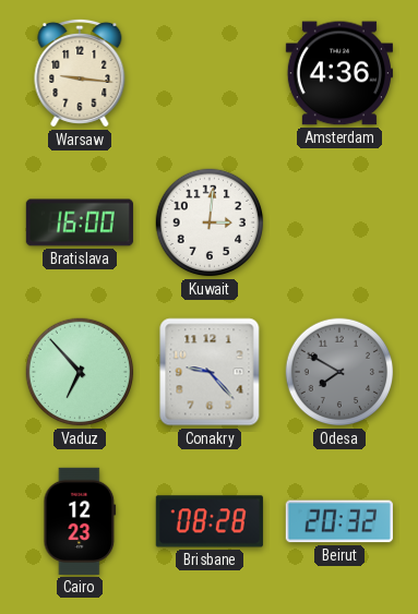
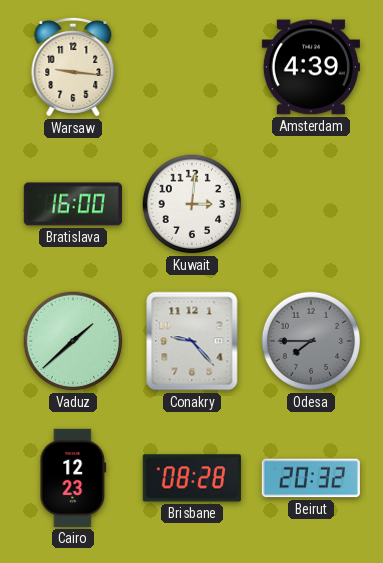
Amsterdam: 4:36 -> 4:39 (311, 67)
Vaduz: 6:53 -> 1:38 (73, 341)
Odesa: 7:50 -> 7:45 (311, 341)
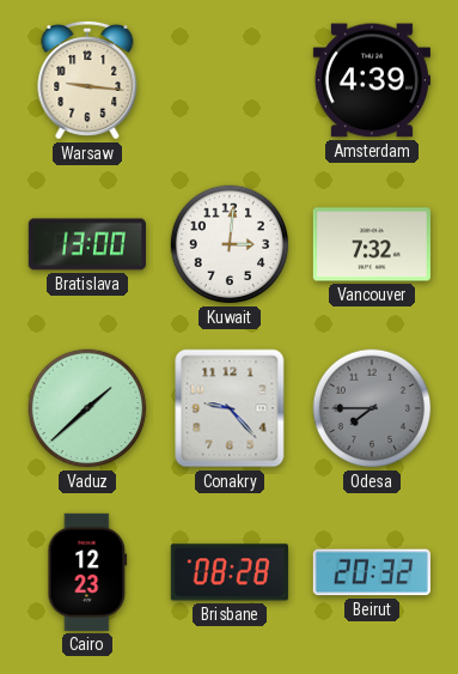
Bratislava: 16:00 -> 13:00 (87, 244)
Vancouver: none -> 7:32 (372, 244)
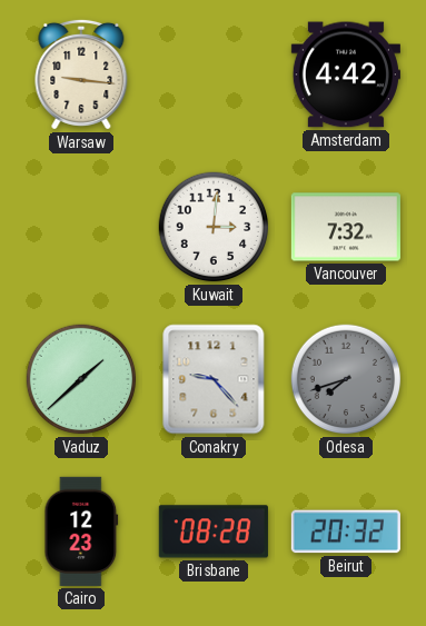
Amsterdam: 4:39 -> 4:42 (346, 74)
Bratislava: 13:00 -> none (87, 244)
Odesa: 7:45 -> 7:42 (346, 379)
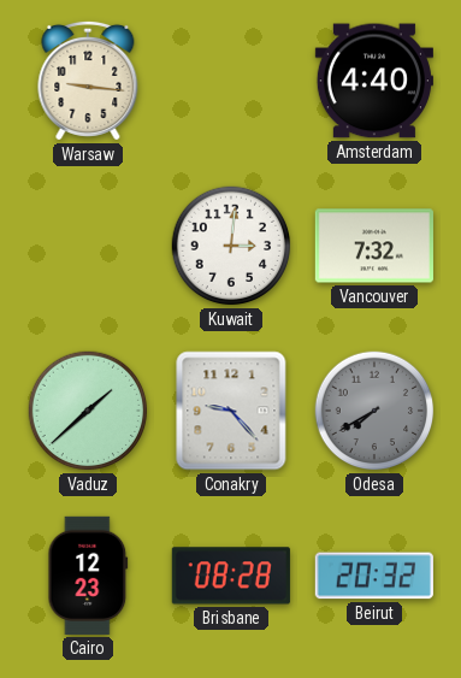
Amsterdam: 4:42 -> 4:40 (374, 81)
Odesa: 7:42 -> 7:40 (374, 411)
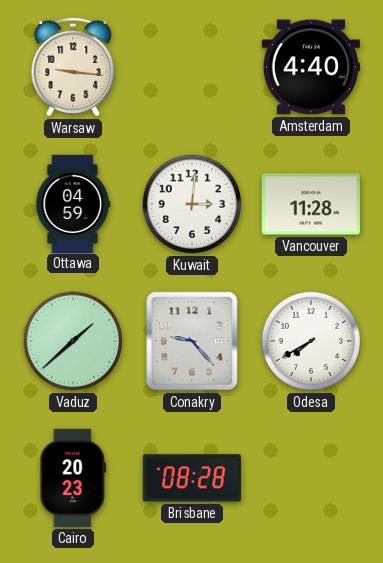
Ottawa: none -> 04:59 (73, 203)
Vancouver: 7:32 -> 11:28 (311, 204)
Odesa dial: grey -> white (311, 341)
Cairo: 12:23 -> 20:23 (73, 478)
Beirut: 20:32 -> none (374, 576)
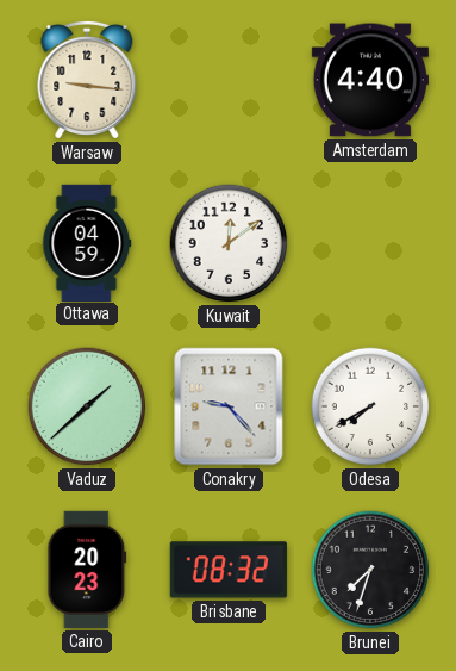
Kuwait: 3:01 -> 12:09 (229, 243)
Vancouver: 11:28 -> none (311, 204)
Brisbane: 08:28 -> 08:32 (229, 570)
Brunei: none -> 7:33 (370, 570)
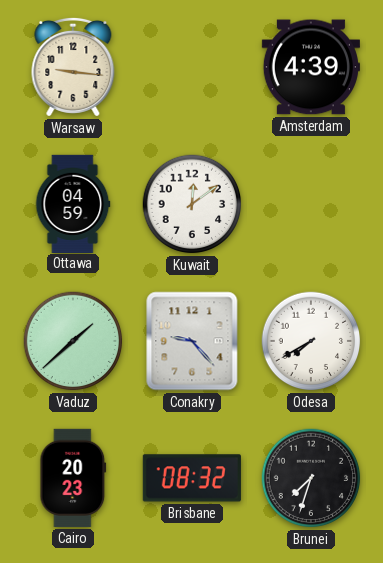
Amsterdam: 4:40 -> 4:39 (311, 67)
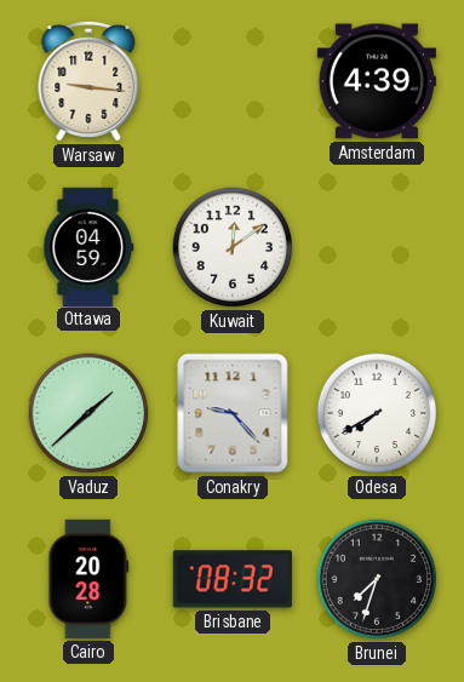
Cairo: 20:23 -> 20:28 (88, 579)
